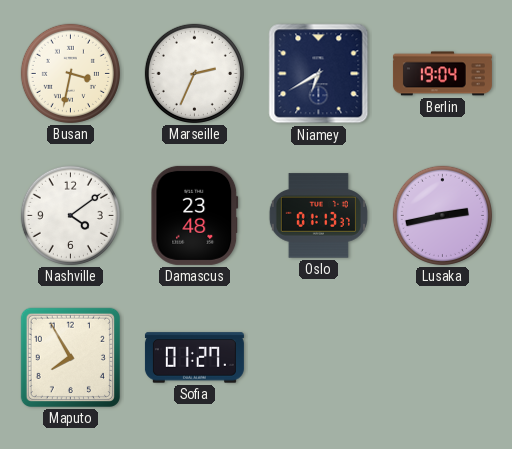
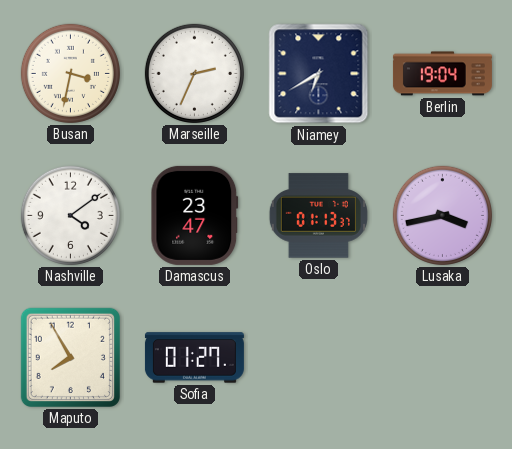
Damascus: 23:48 -> 23:47 (195, 215)
Lusaka: 2:43 -> 3:43 (442, 215)
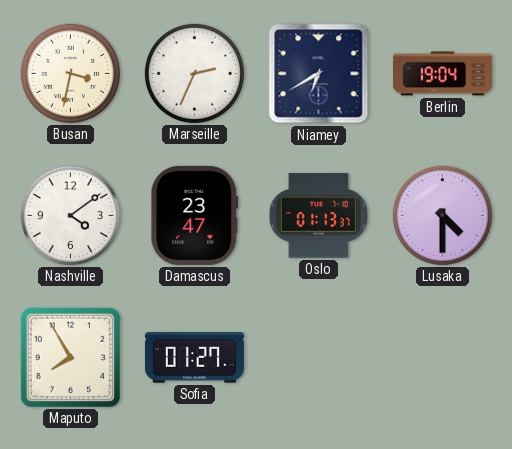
Lusaka: 3:43 -> 4:30 (442, 215)
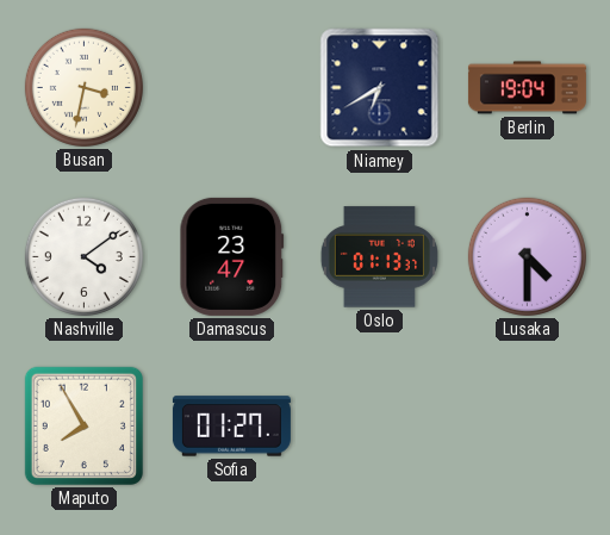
Marseille: 2:34 -> none (194, 73)
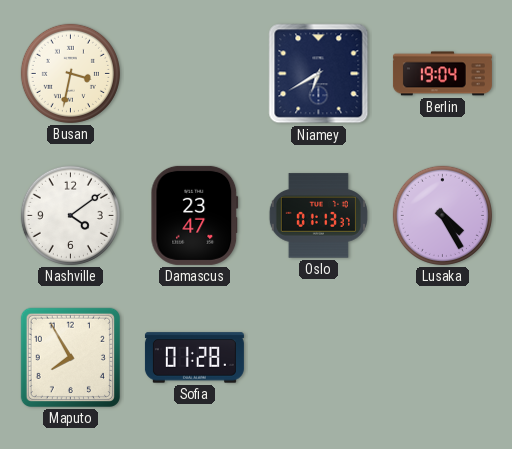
Lusaka: 4:30 -> 4:25 (442, 215)
Sofia: 01:27 -> 01:28 (194, 358)
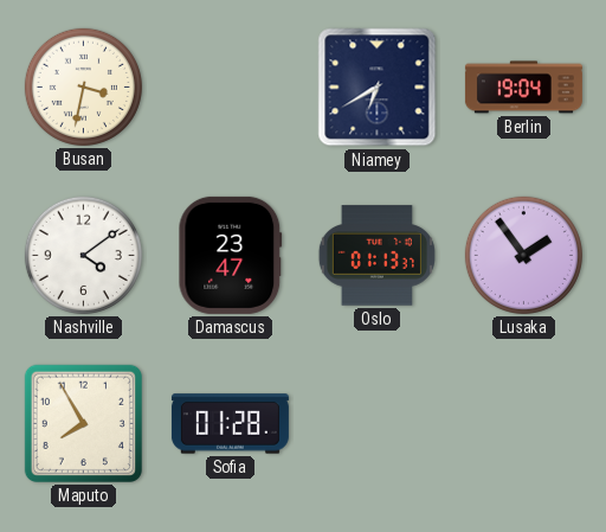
Lusaka: 4:25 -> 1:54 (523, 255)
